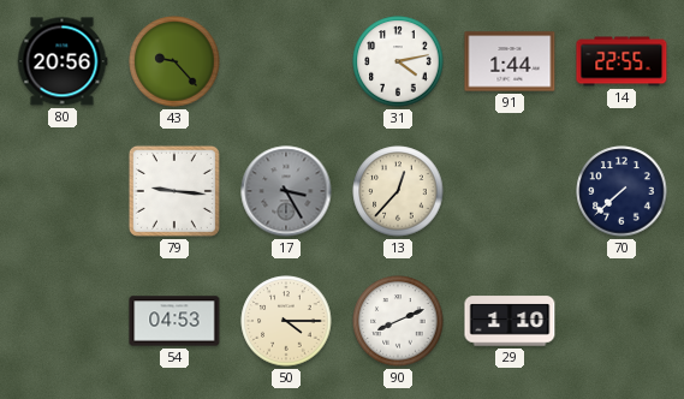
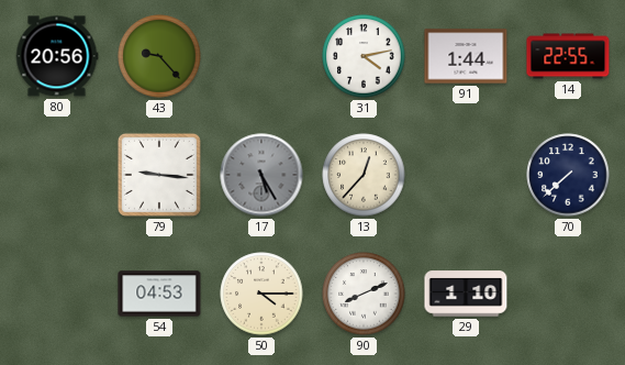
17: 3:25 -> 5:25 (261, 175)
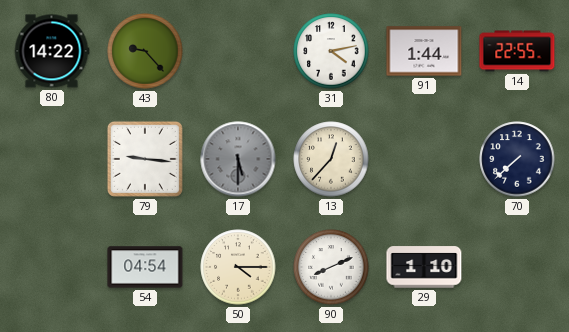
80: 20:56 -> 14:22 (52, 51)
17: 5:25 -> 5:30 (238, 159)
54: 04:53 -> 04:54 (145, 267)
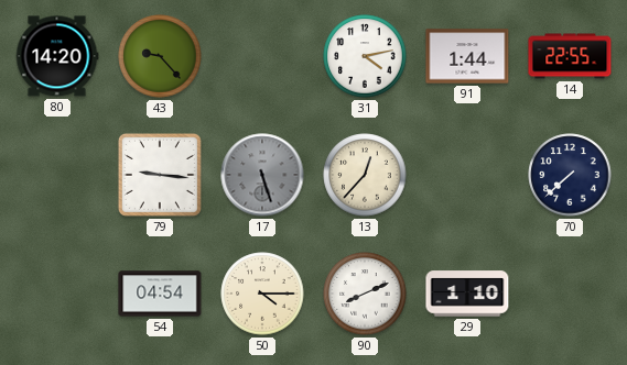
80: 14:22 -> 14:20 (57, 56)
17: 5:30 -> 5:27 (262, 175)
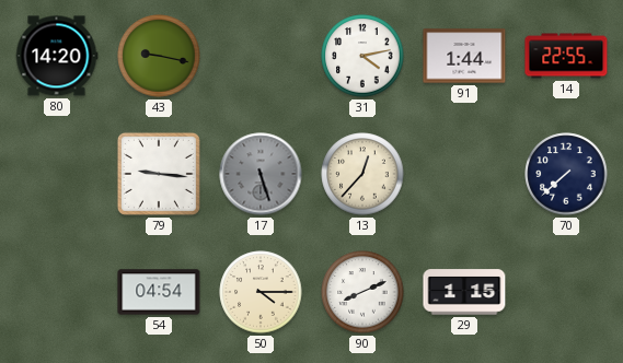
43: 9:23 -> 9:17 (159, 56)
29: 1:10 -> 1:15 (464, 292)
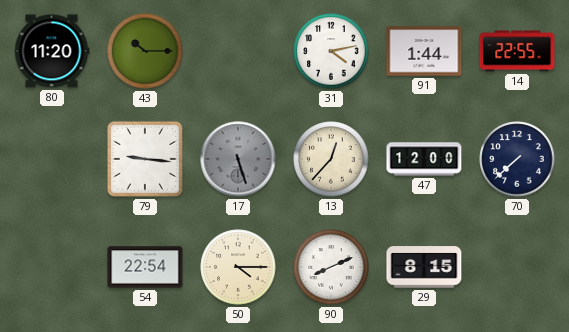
80: 14:20 -> 11:20 (52, 51)
43: 9:17 -> 10:15 (145, 51)
47: none -> 12:00 (424, 159)
54: 04:54 -> 22:54 (145, 267)
29: 1:15 -> 8:15 (424, 267)
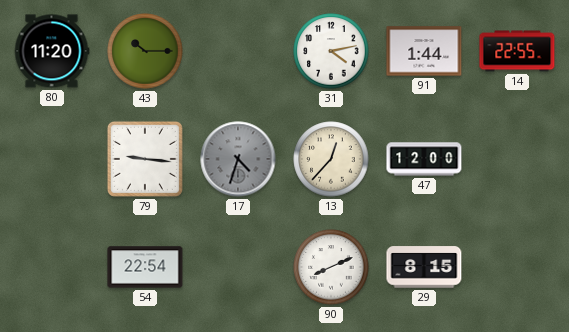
17: 5:27 -> 4:33 (238, 159)
70: 7:38 -> none (517, 159)
50: 4:15 -> none (238, 267)
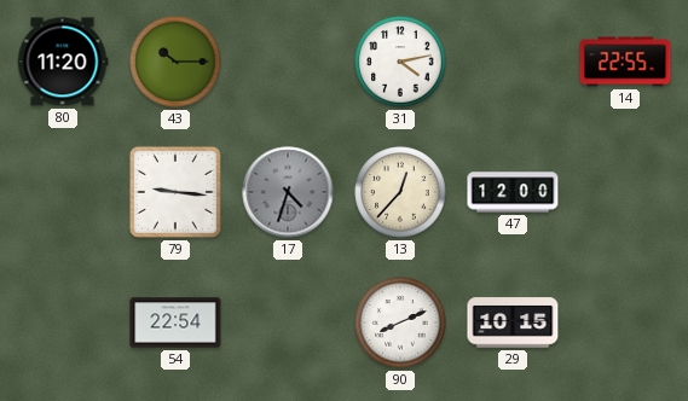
91: 1:44 -> none (424, 51)
29: 8:15 -> 10:15 (513, 322)
